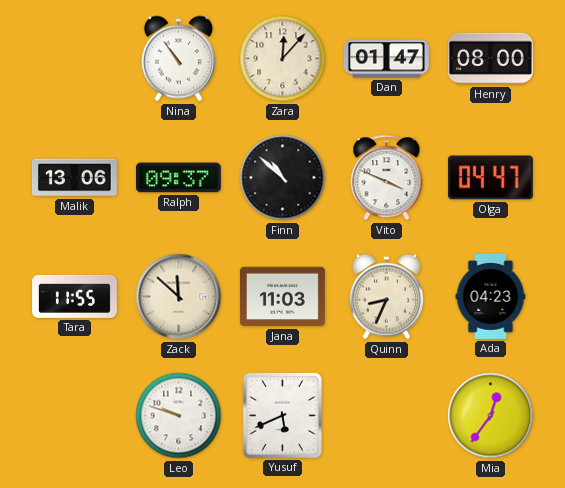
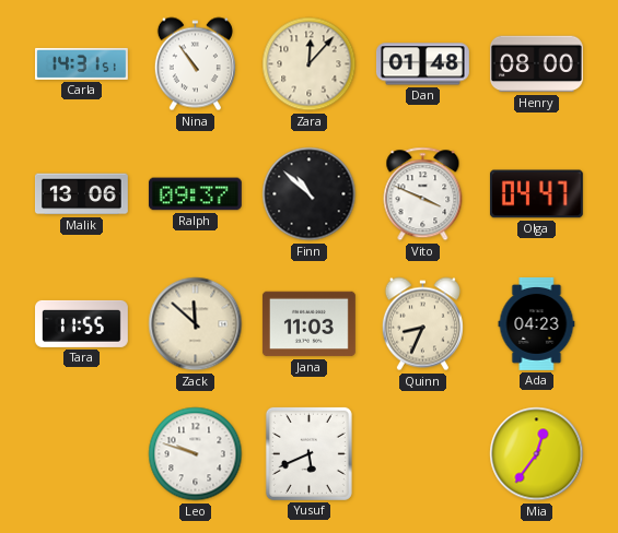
Carla: none -> 14:31 (82, 63)
Dan: 01:47 -> 01:48 (423, 64)
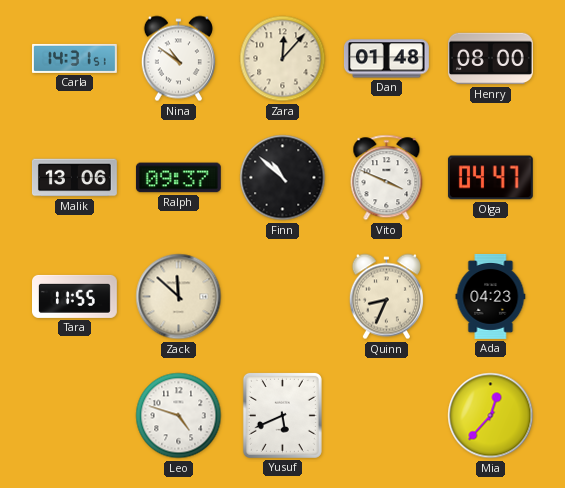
Nina: 10:54 -> 10:51 (178, 59)
Jana: 11:03 -> none (308, 324)
Leo: 9:48 -> 4:48 (179, 416)
Mia: 12:36 -> 12:37 (491, 416)
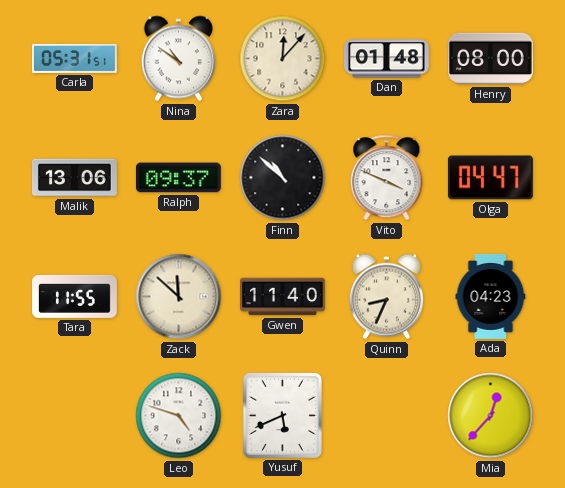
Carla: 14:31 -> 05:31 (75, 58)
Gwen: none -> 11:40 (283, 297)
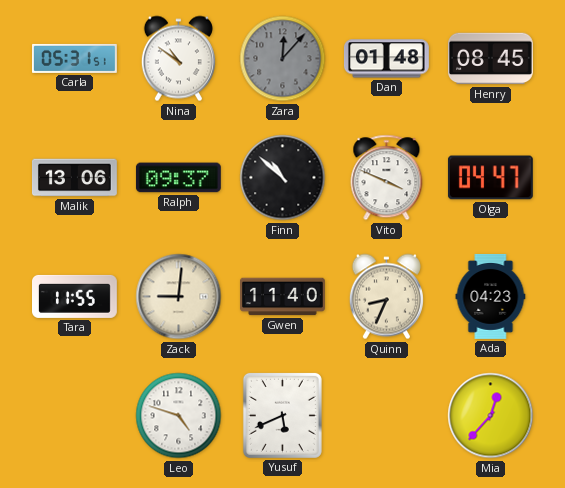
Zara dial: cream -> grey (283, 59)
Henry: 08:00 -> 08:45 (490, 59)
Zack: 11:52 -> 9:01 (179, 297)
